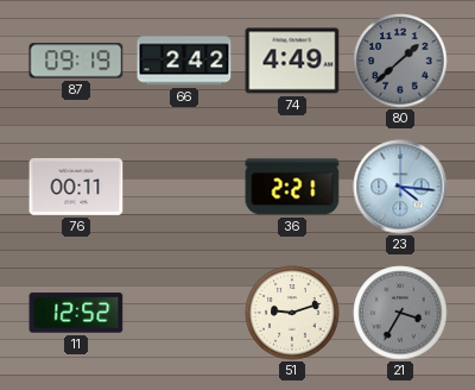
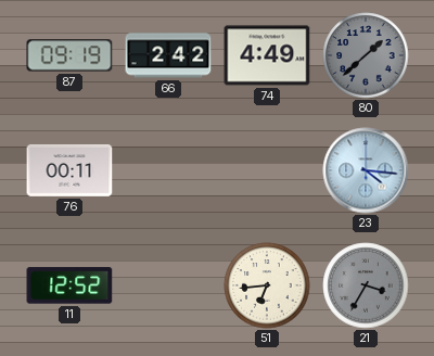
36: 2:21 -> none (292, 187)
51: 9:12 -> 6:44 (267, 285)
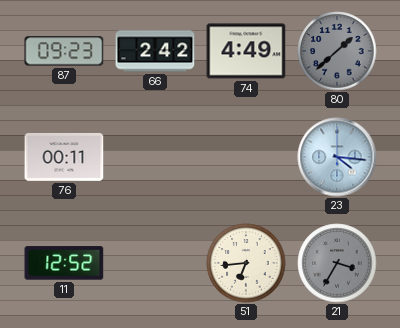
87: 09:19 -> 09:23 (64, 51)
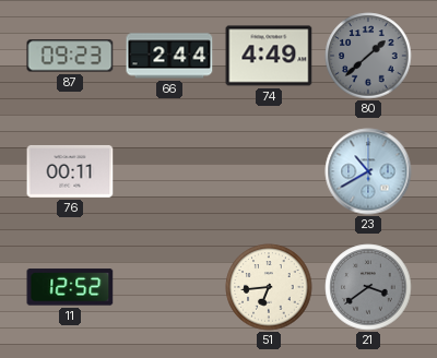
66: 2:42 -> 2:44 (169, 56)
23: 4:16 -> 10:40 (368, 171)
21: 3:35 -> 3:39 (368, 287)
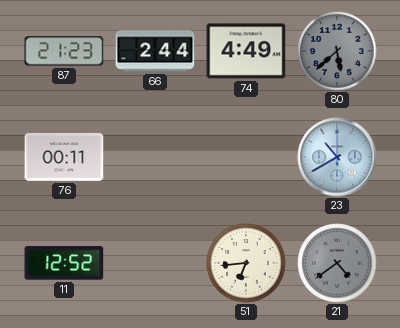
87: 09:23 -> 21:23 (64, 51)
80: 1:38 -> 5:38 (337, 51)
21: 3:39 -> 4:39 (337, 263)
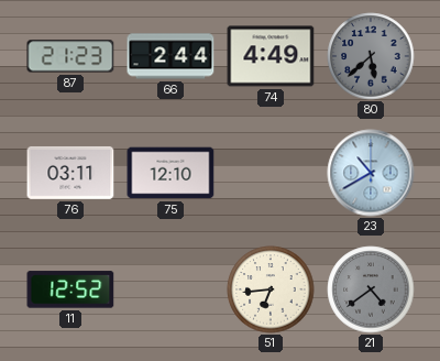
76: 00:11 -> 03:11 (70, 173)
75: none -> 12:10 (170, 173)
